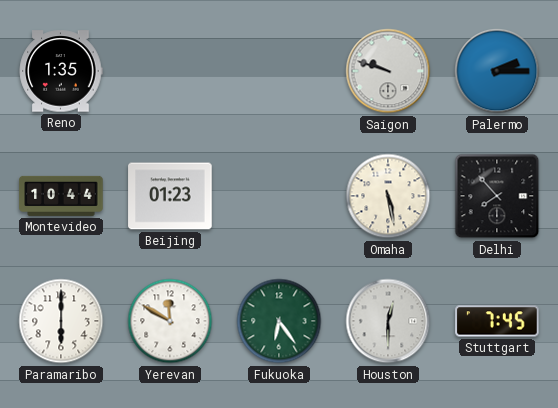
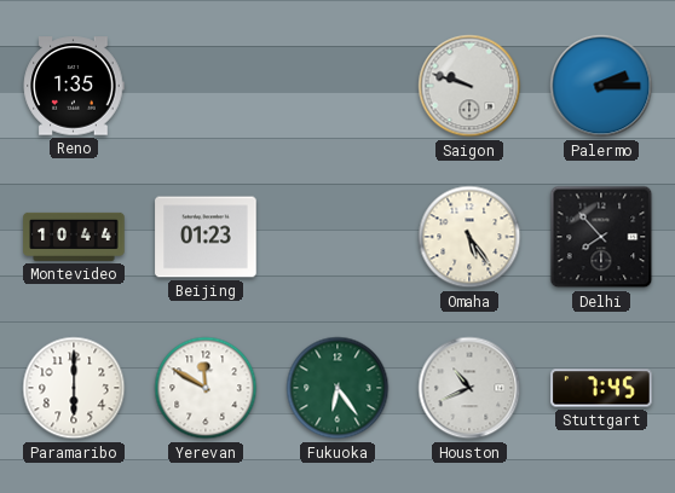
Omaha: 5:28 -> 5:24 (469, 237)
Houston: 12:30 -> 10:41 (469, 388)
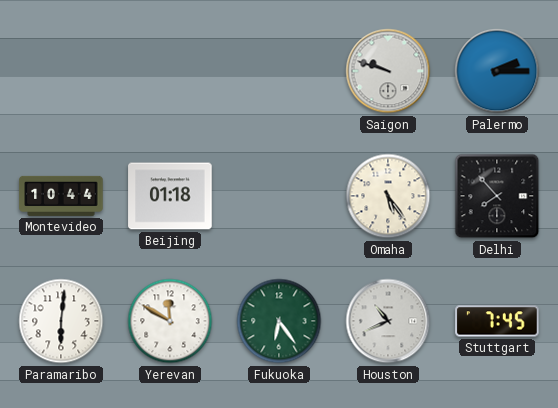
Reno: 1:35 -> none (74, 86)
Beijing: 01:23 -> 01:18 (170, 196)
Paramaribo: 6:00 -> 6:01 (61, 321)
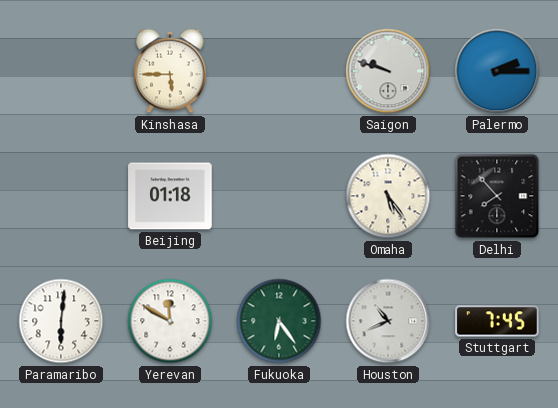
Kinshasa: none -> 5:45 (170, 71)
Montevideo: 10:44 -> none (61, 196)
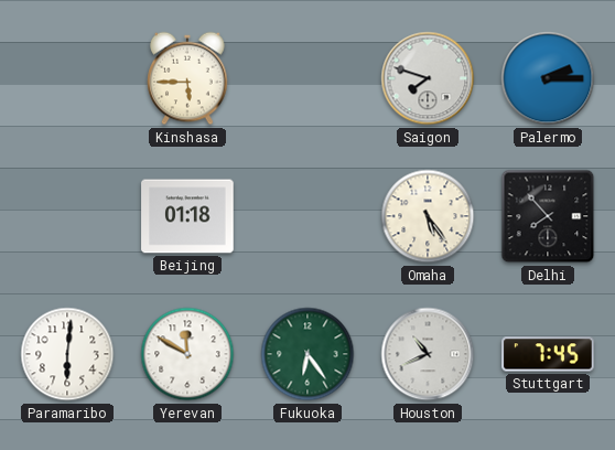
Saigon: 9:48 -> 7:48 (428, 78)
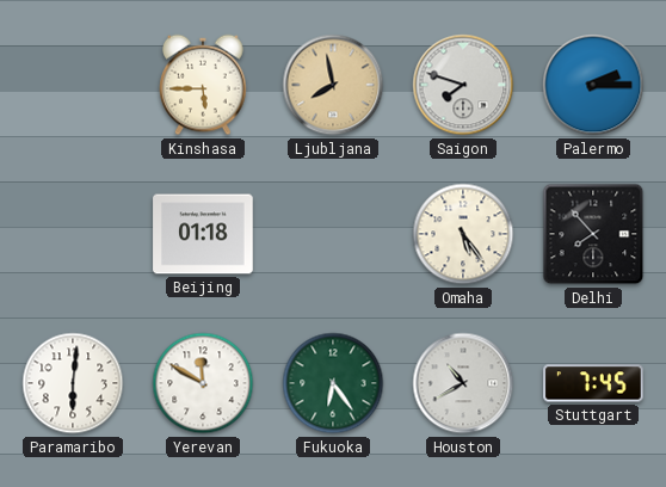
Ljubljana: none -> 7:58 (333, 85)
Houston: 10:41 -> 10:40 (463, 383)
